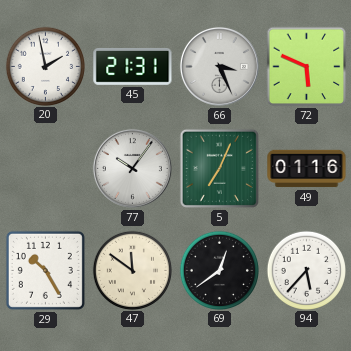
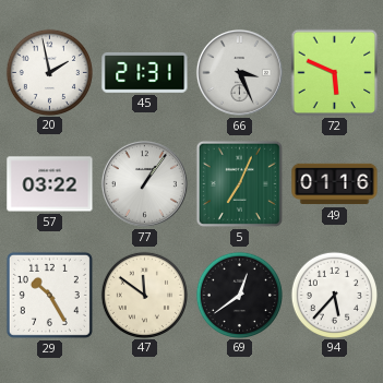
57: none -> 03:22 (50, 184)
77: 10:06 -> 1:06 (144, 183)
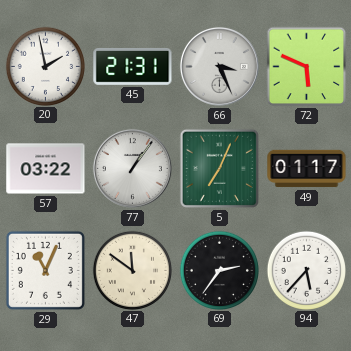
49: 01:16 -> 01:17 (307, 169)
29: 10:25 -> 11:04 (45, 270)
69: 12:39 -> 2:36 (219, 270)
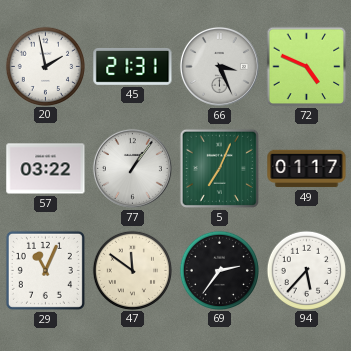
72: 5:49 -> 4:49 (307, 67)
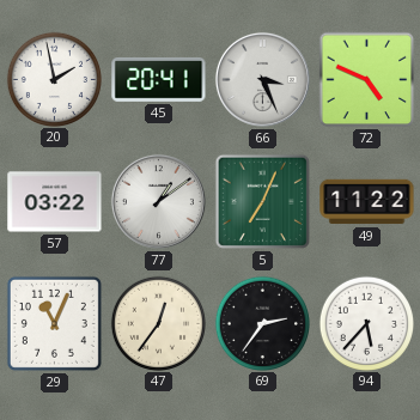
45: 21:31 -> 20:41 (159, 79)
77: 1:06 -> 1:09 (158, 201)
49: 01:17 -> 11:22 (367, 202)
47: 11:51 -> 12:36 (158, 323)
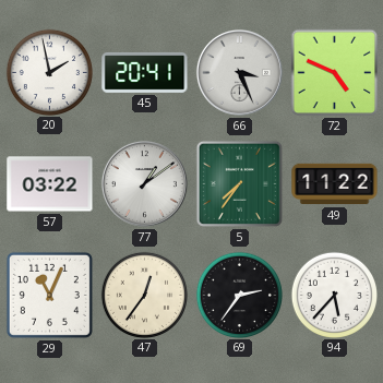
5: 7:04 -> 7:36 (239, 183)
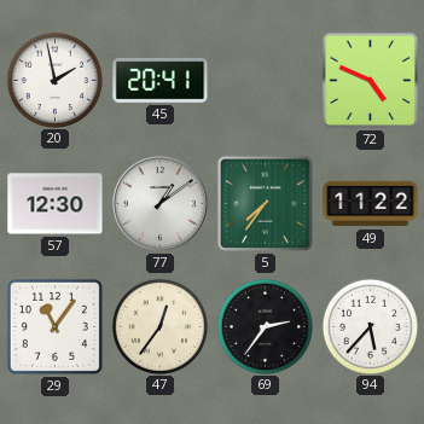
66: 3:26 -> none (239, 72)
57: 03:22 -> 12:30 (56, 204)
29: 11:04 -> 11:06 (54, 326)
